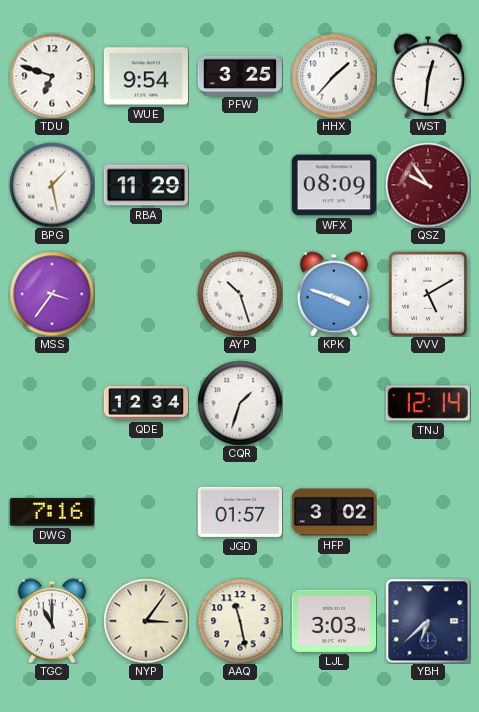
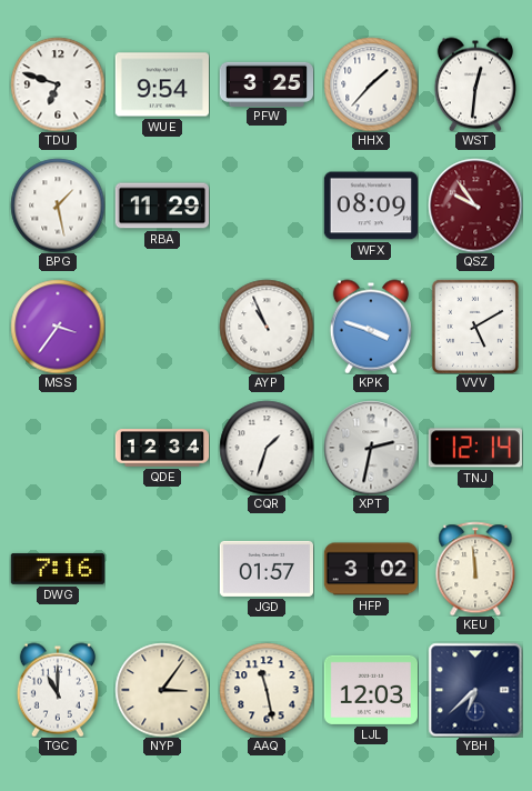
AYP: 10:27 -> 10:56 (267, 327)
XPT: none -> 2:32 (371, 448)
KEU: none -> 11:59 (475, 569)
LJL: 3:03 -> 12:03 (370, 690)
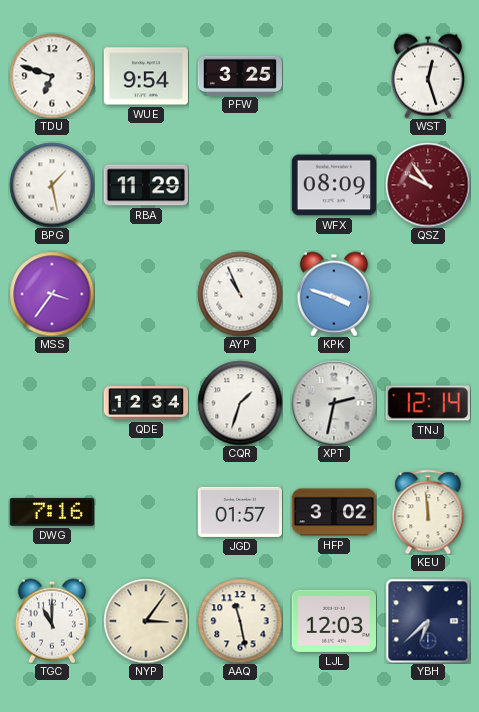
HHX: 1:37 -> none (371, 84)
WST: 12:31 -> 12:27 (428, 76)
VVV: 5:10 -> none (475, 327)
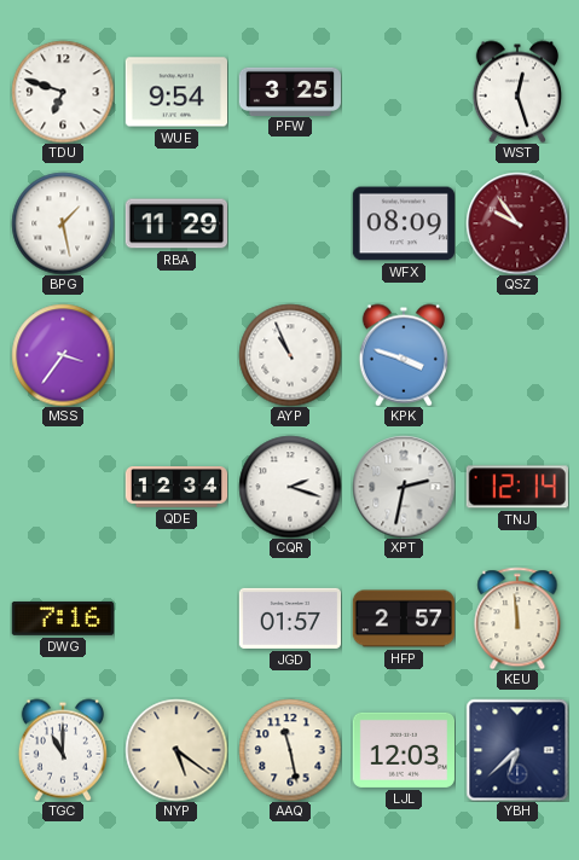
CQR: 1:33 -> 2:18 (290, 487)
HFP: 3:02 -> 2:57 (403, 618)
NYP: 3:06 -> 5:21 (176, 750)
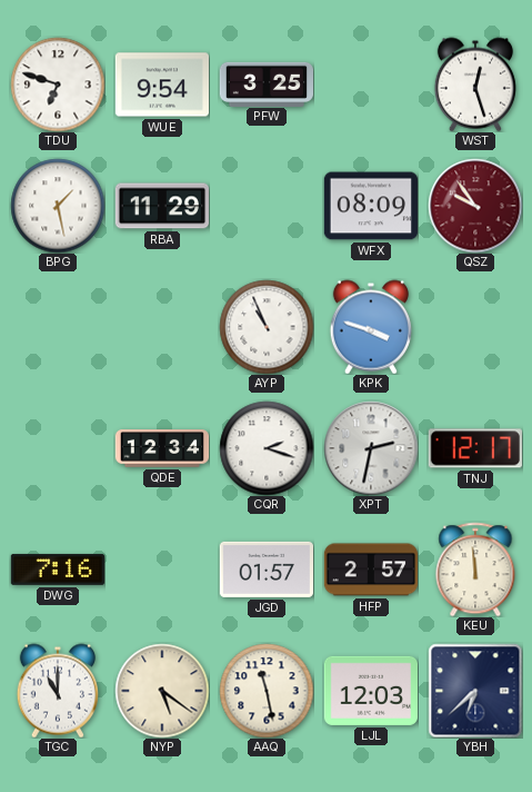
MSS: 3:36 -> none (63, 355)
TNJ: 12:14 -> 12:17 (475, 448)
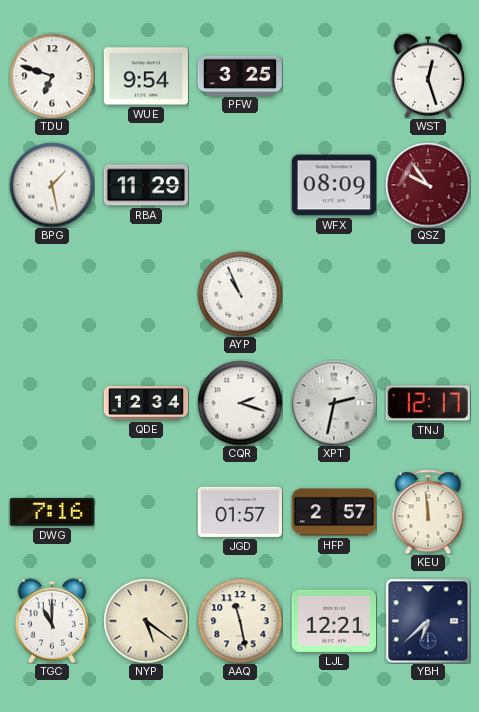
KPK: 3:48 -> none (371, 327)
LJL: 12:03 -> 12:21 (333, 621)
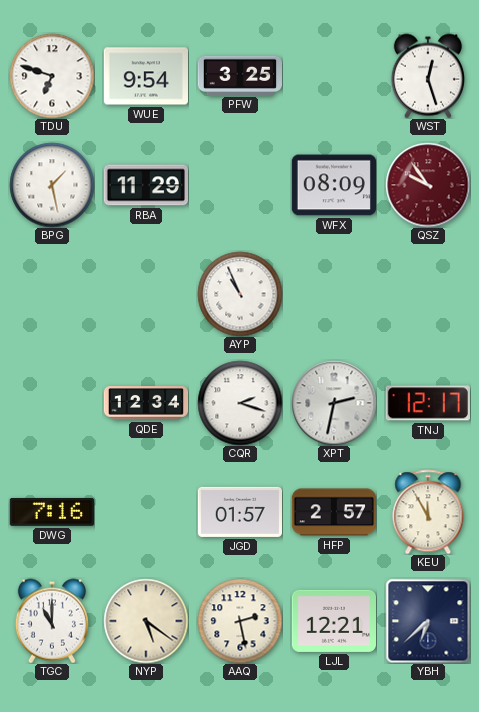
KEU: 11:59 -> 11:55 (428, 512)
AAQ: 11:28 -> 2:28 (240, 621)
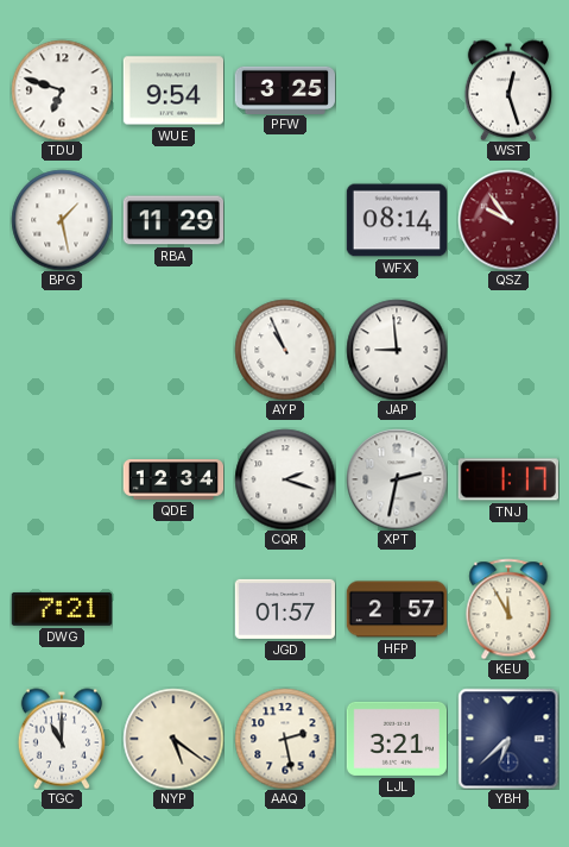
WFX: 08:09 -> 08:14 (396, 220)
JAP: none -> 8:59 (397, 350)
TNJ: 12:17 -> 1:17 (508, 479)
DWG: 7:16 -> 7:21 (62, 609)
LJL: 12:21 -> 3:21 (396, 739)
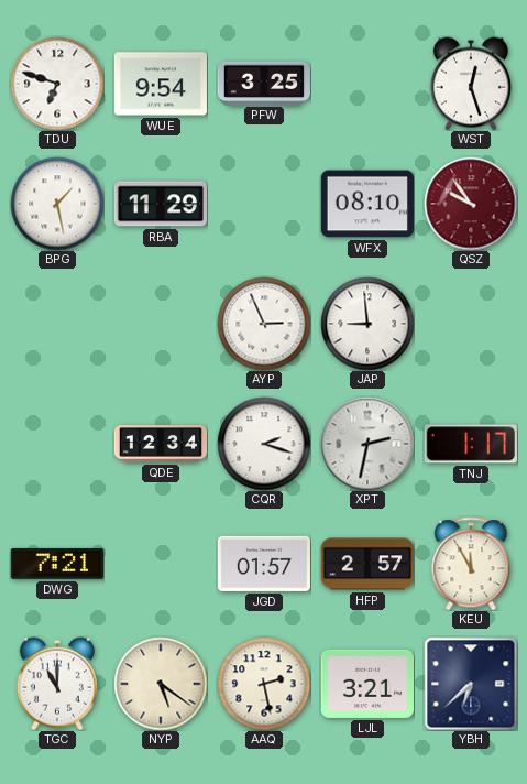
WFX: 08:14 -> 08:10 (366, 204)
AYP: 10:56 -> 2:56 (264, 324)
